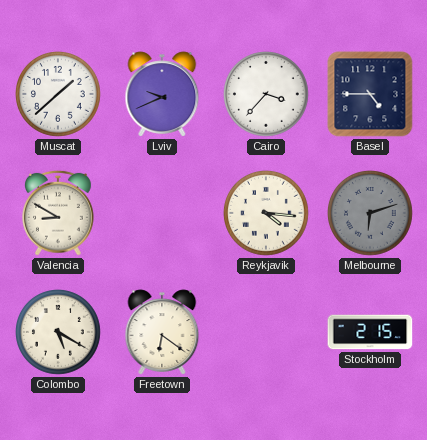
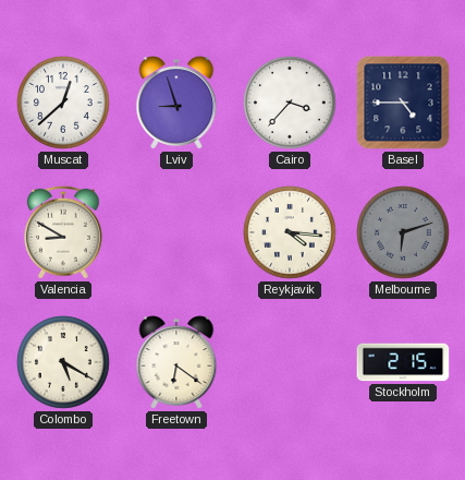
Muscat: 1:38 -> 12:38 (64, 104)
Lviv: 9:41 -> 8:57 (176, 103)
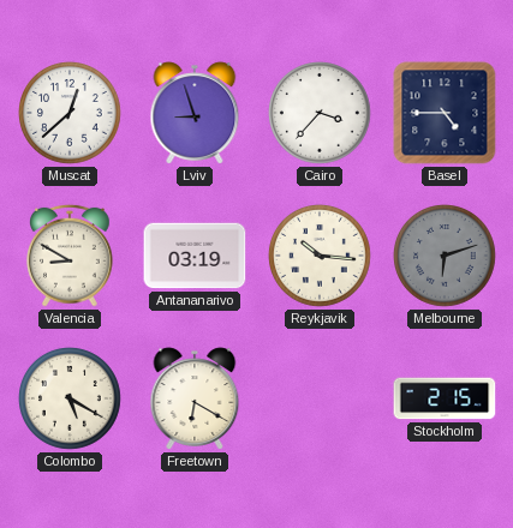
Antananarivo: none -> 03:19 (195, 256)
Reykjavik: 4:16 -> 10:16 (321, 257)
Freetown: 6:21 -> 6:20 (195, 398)
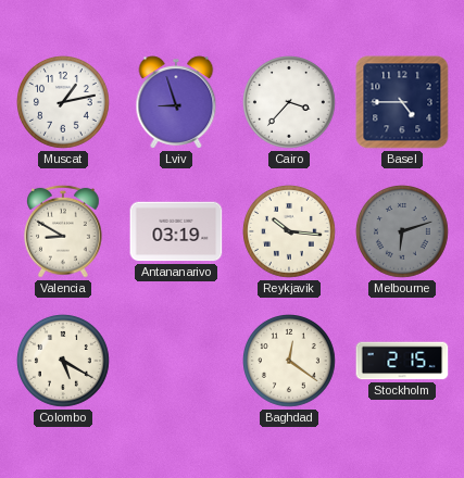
Muscat: 12:38 -> 1:13 (64, 103)
Freetown: 6:20 -> none (195, 398)
Baghdad: none -> 12:21 (290, 362)
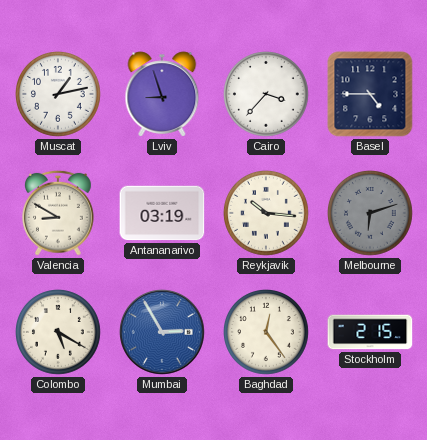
Mumbai: none -> 2:55 (162, 332)
Baghdad: 12:21 -> 12:24 (267, 333)
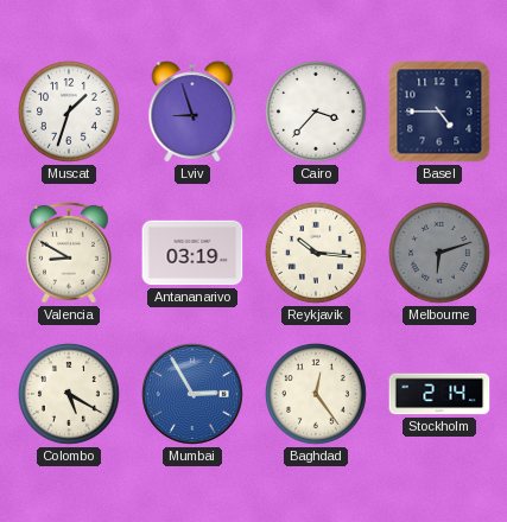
Muscat: 1:13 -> 1:33 (70, 113)
Stockholm: 2:15 -> 2:14 (439, 394)
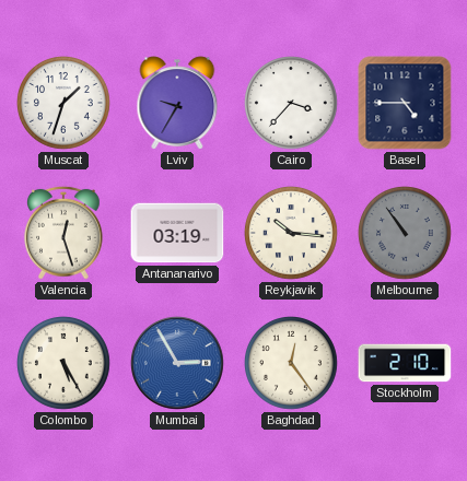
Lviv: 8:57 -> 9:35 (177, 103)
Valencia: 8:50 -> 12:27 (65, 233)
Melbourne: 6:12 -> 10:54 (406, 234)
Colombo: 5:20 -> 5:25 (65, 364)
Stockholm: 2:14 -> 2:10 (405, 363)
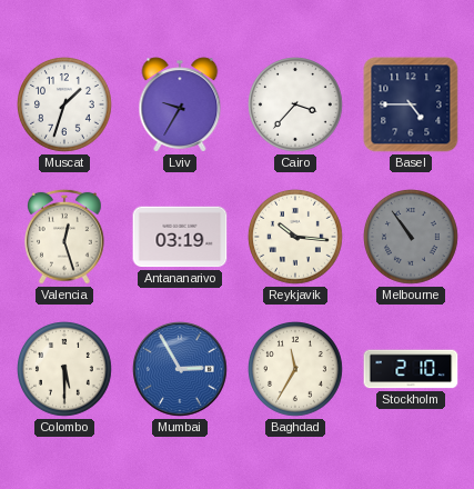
Colombo: 5:25 -> 5:30 (65, 370)
Baghdad: 12:24 -> 11:35 (296, 370)
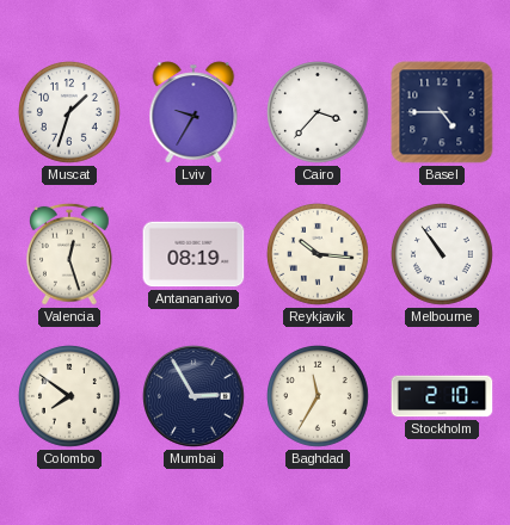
Antananarivo: 03:19 -> 08:19 (193, 254)
Melbourne dial: grey -> white (443, 255)
Colombo: 5:30 -> 7:51 (70, 397)
Mumbai dial: blue -> navy (193, 396)
